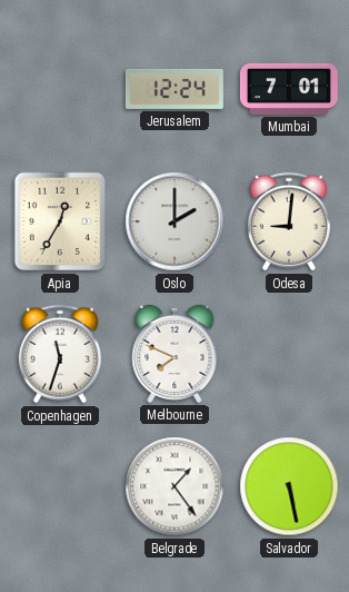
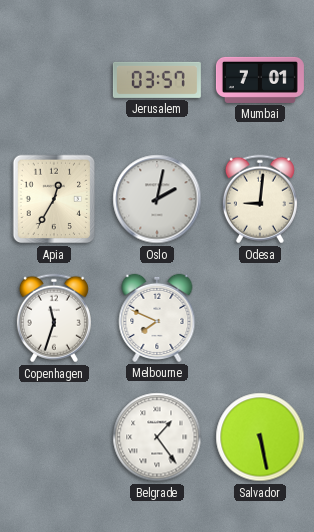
Jerusalem: 12:24 -> 03:57 (157, 80)
Oslo: 2:00 -> 2:02 (157, 199)
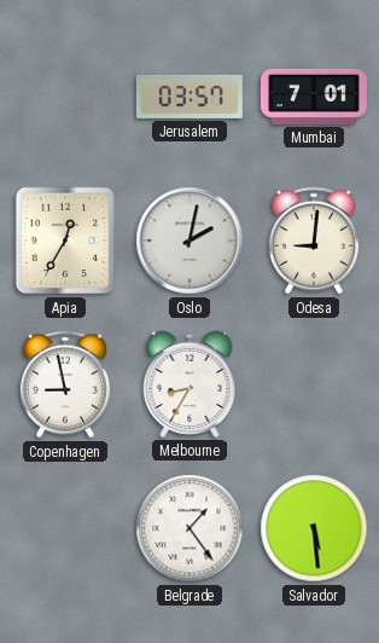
Copenhagen: 11:33 -> 8:58 (65, 384)
Melbourne: 7:49 -> 8:35 (189, 384)
Salvador: 5:28 -> 5:29 (314, 528)
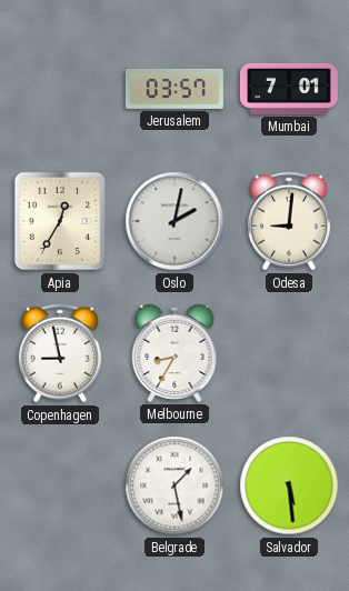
Belgrade: 1:24 -> 1:28 (174, 485)
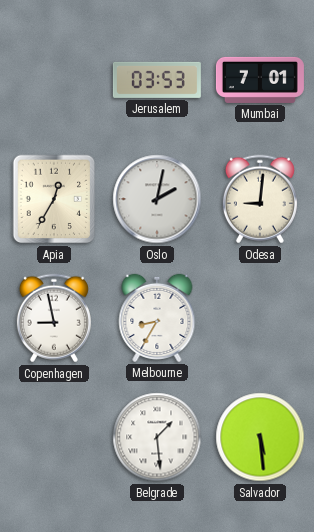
Jerusalem: 03:57 -> 03:53 (157, 80)
Belgrade: 1:28 -> 1:29 (157, 437)
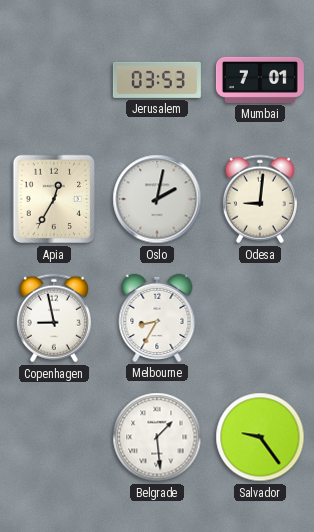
Salvador: 5:29 -> 9:24 (260, 437)
